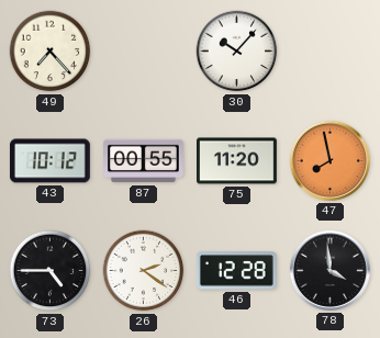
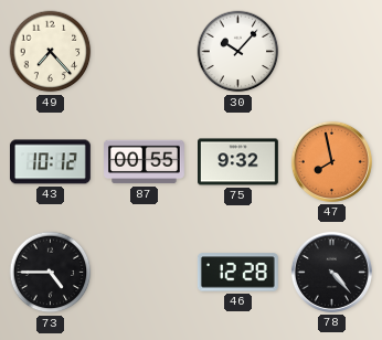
75: 11:20 -> 9:32 (238, 162)
26: 2:21 -> none (144, 271)
78: 3:59 -> 4:23 (331, 272)
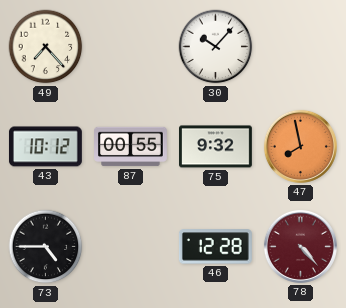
78 dial: black -> burgundy (300, 246)
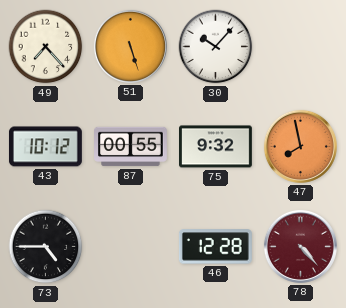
51: none -> 5:27 (130, 46)
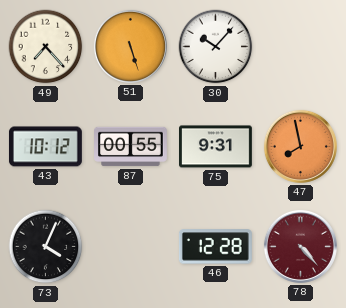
75: 9:32 -> 9:31 (216, 147)
73: 4:45 -> 4:04 (46, 247)
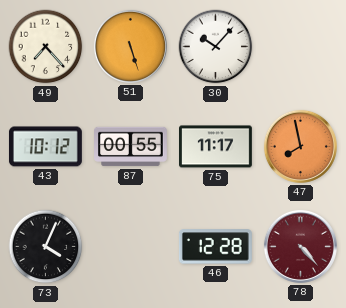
75: 9:31 -> 11:17 (216, 147)
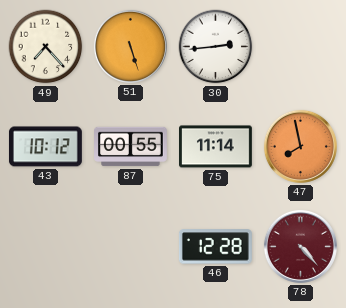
30: 10:07 -> 2:44 (216, 47)
75: 11:17 -> 11:14 (216, 147)
73: 4:04 -> none (46, 247)
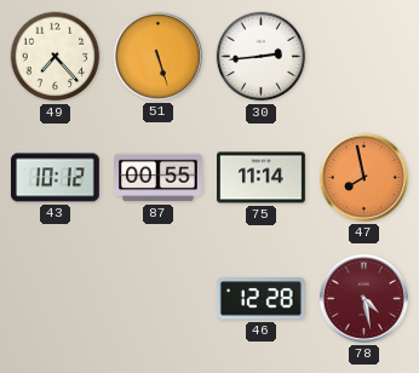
78: 4:23 -> 4:28 (363, 298)
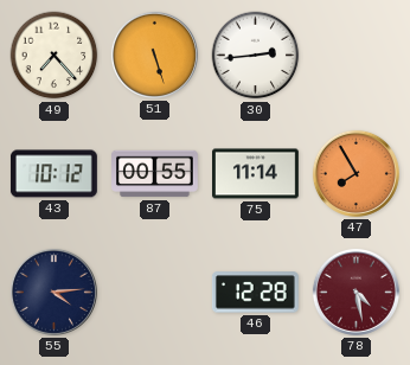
47: 7:58 -> 7:55 (355, 173)
55: none -> 4:14 (53, 292)
